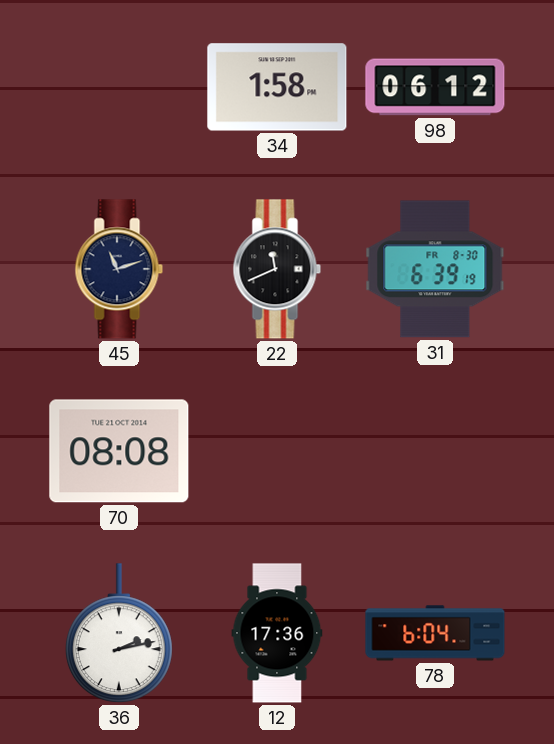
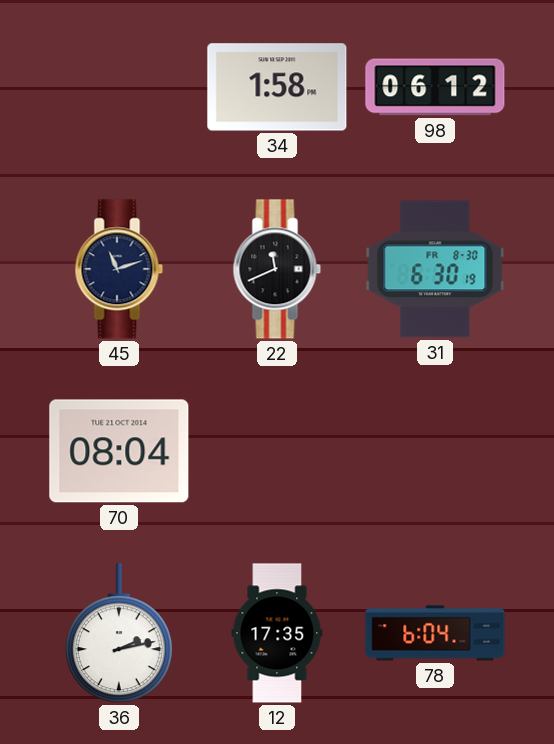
31: 6:39 -> 6:30 (435, 269)
70: 08:08 -> 08:04 (119, 451)
12: 17:36 -> 17:35 (277, 633)
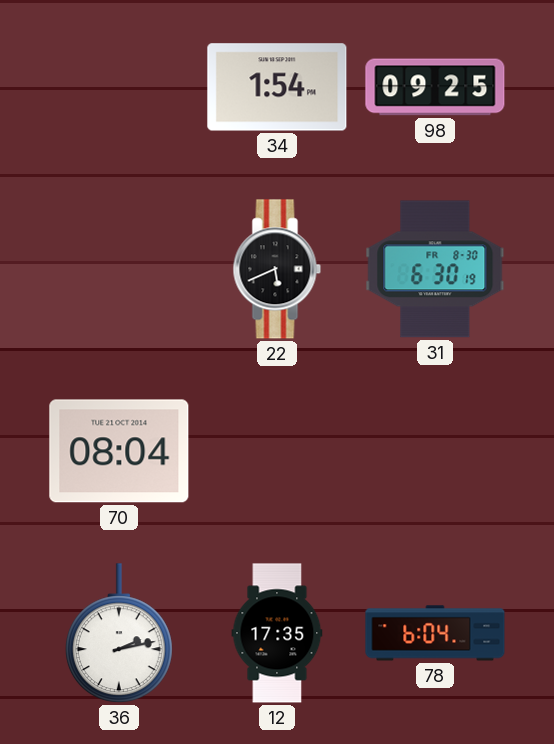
34: 1:58 -> 1:54 (277, 87)
98: 06:12 -> 09:25 (435, 87)
45: 11:12 -> none (119, 269)
22: 11:41 -> 5:41 (277, 269)
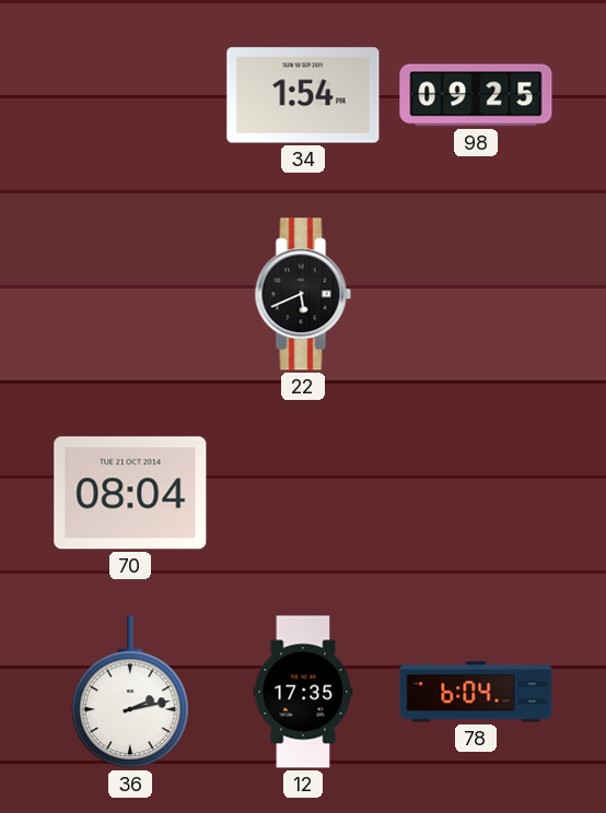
31: 6:30 -> none (435, 269)
